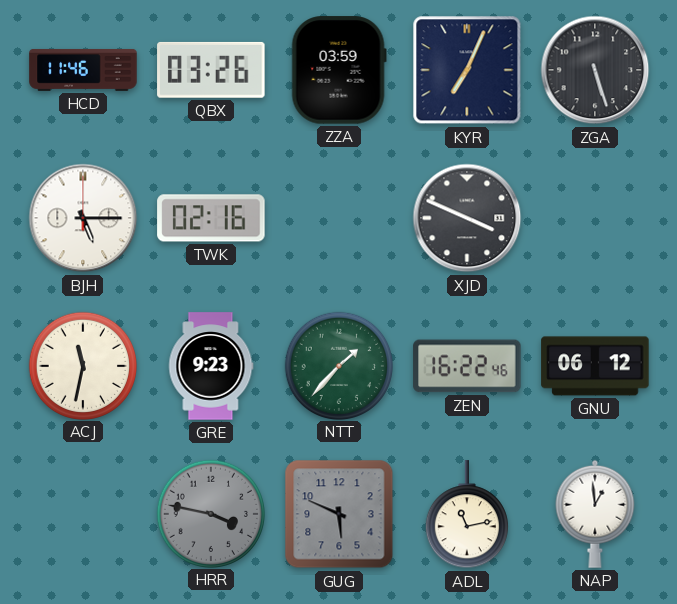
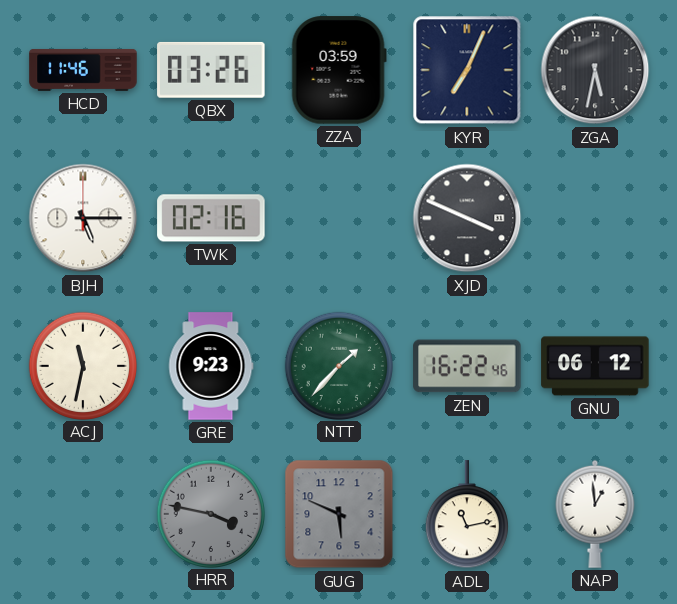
ZGA: 5:27 -> 5:32 (595, 70)
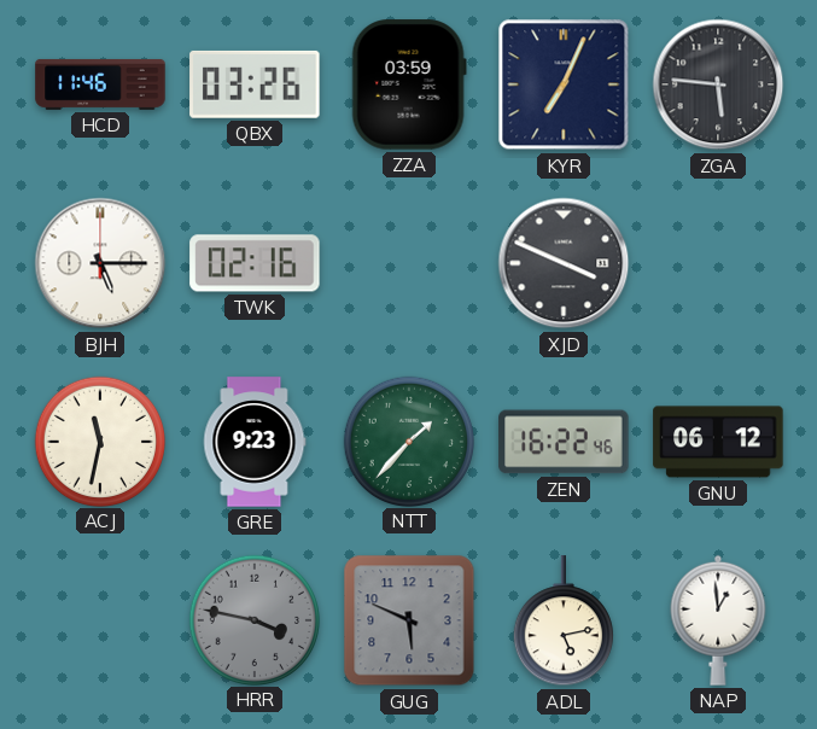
ZGA: 5:32 -> 5:46 (718, 84)
ADL: 11:13 -> 5:13 (564, 622)
